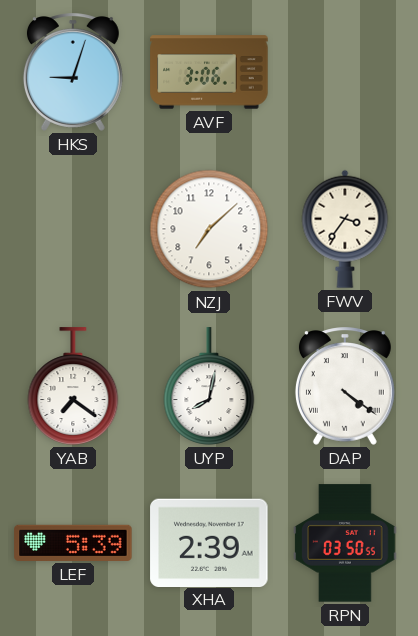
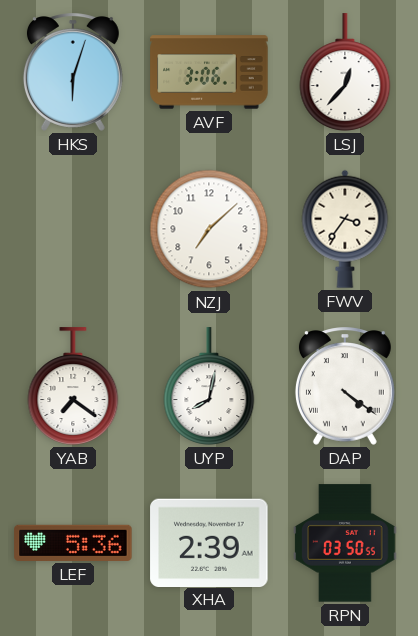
HKS: 9:03 -> 6:03 (73, 72)
LSJ: none -> 12:37 (345, 72)
LEF: 5:39 -> 5:36 (73, 543)
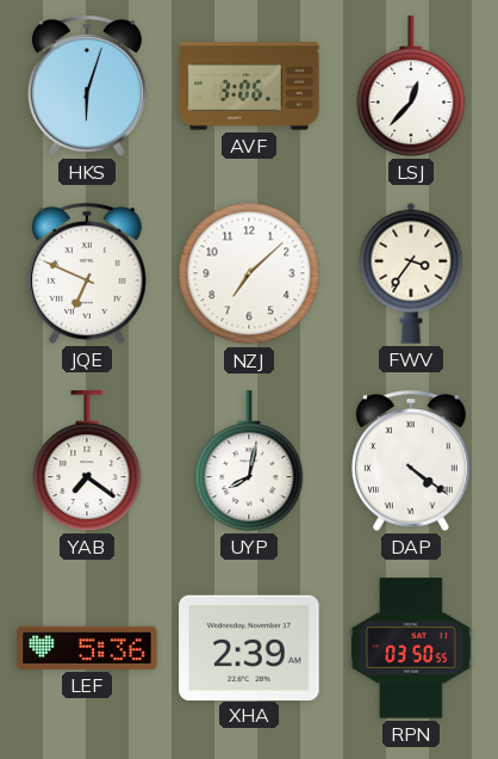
JQE: none -> 6:49 (87, 273)
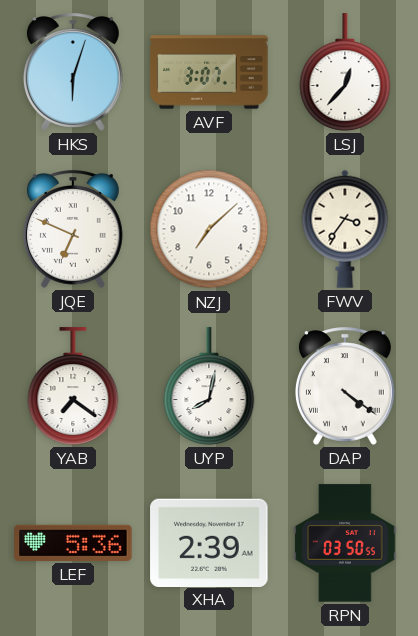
AVF: 3:06 -> 3:07 (209, 72)
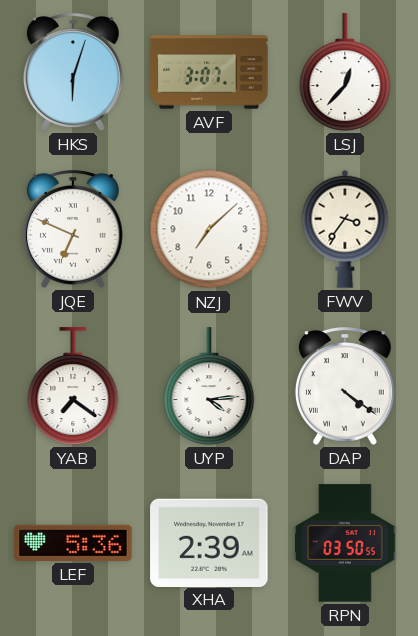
UYP: 8:02 -> 4:14 (209, 386)
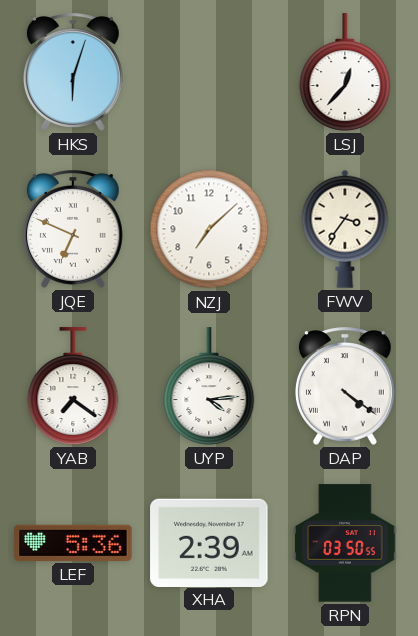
AVF: 3:07 -> none (209, 72)
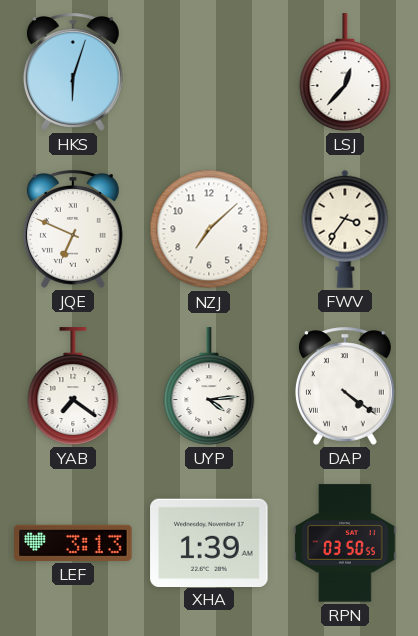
LEF: 5:36 -> 3:13 (73, 543)
XHA: 2:39 -> 1:39 (209, 542)
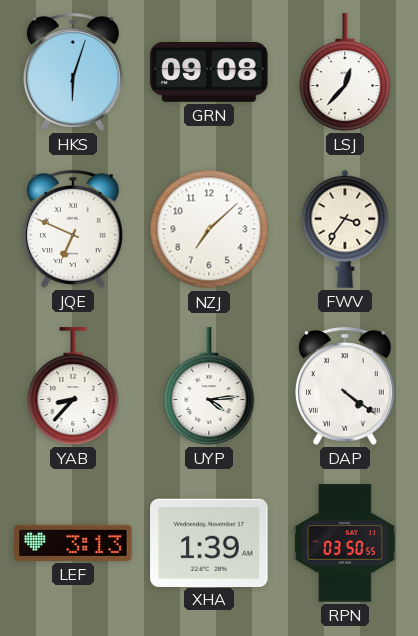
GRN: none -> 09:08 (209, 73)
YAB: 7:21 -> 8:37 (73, 386)
